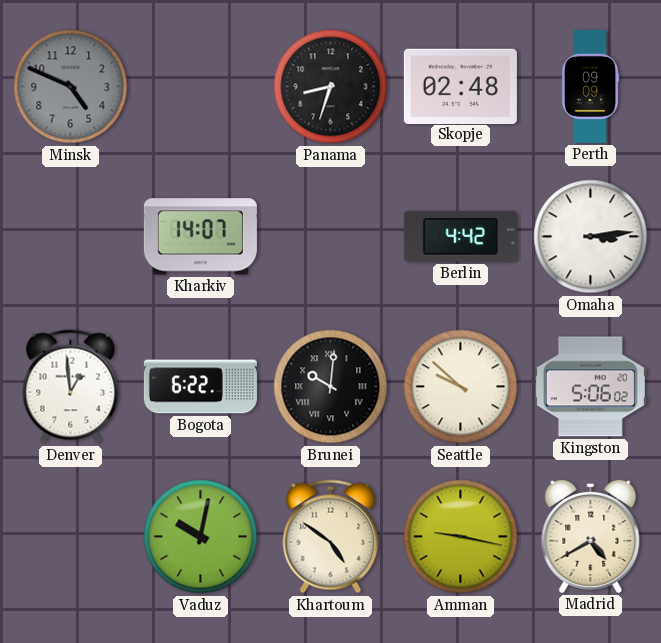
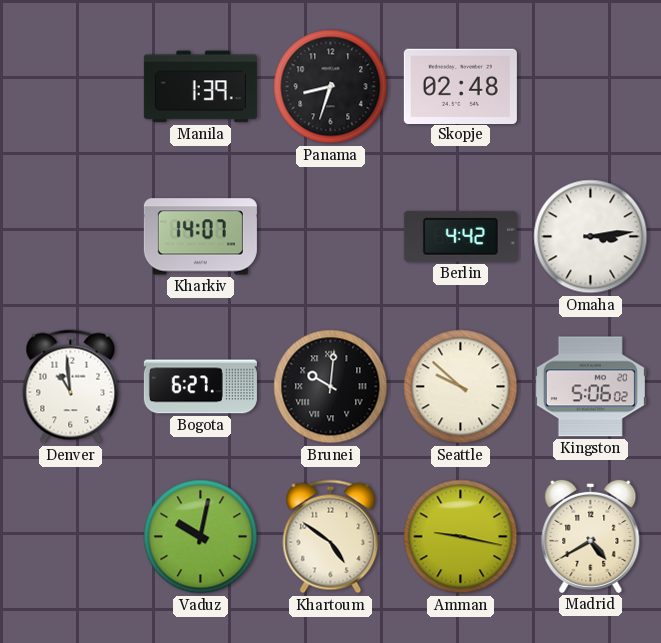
Minsk: 4:49 -> none (71, 87)
Manila: none -> 1:39 (200, 87)
Perth: 09:09 -> none (590, 86)
Denver: 12:59 -> 10:59 (71, 387)
Bogota: 6:22 -> 6:27 (200, 387)
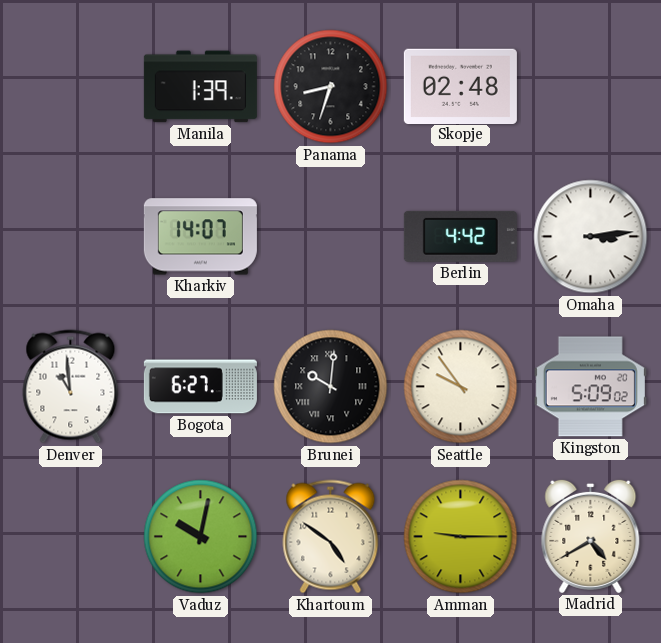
Seattle: 9:52 -> 9:54 (461, 387)
Kingston: 5:06 -> 5:09 (590, 387)
Amman: 9:17 -> 9:15 (461, 537)
